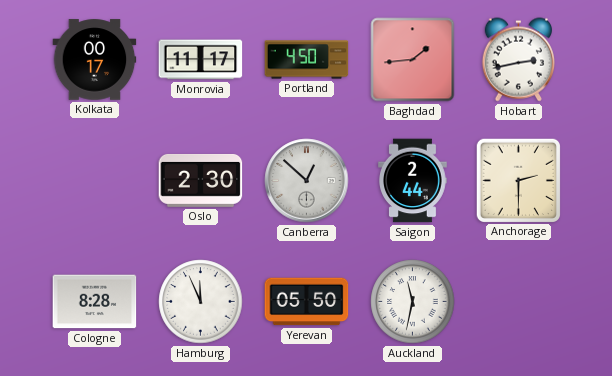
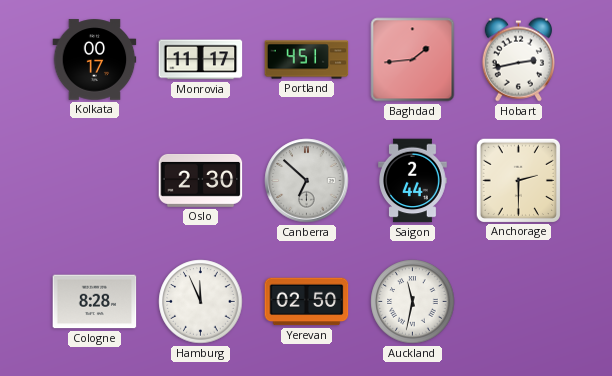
Portland: 4:50 -> 4:51 (307, 60)
Canberra: 12:52 -> 6:52 (307, 181)
Yerevan: 05:50 -> 02:50 (307, 302)
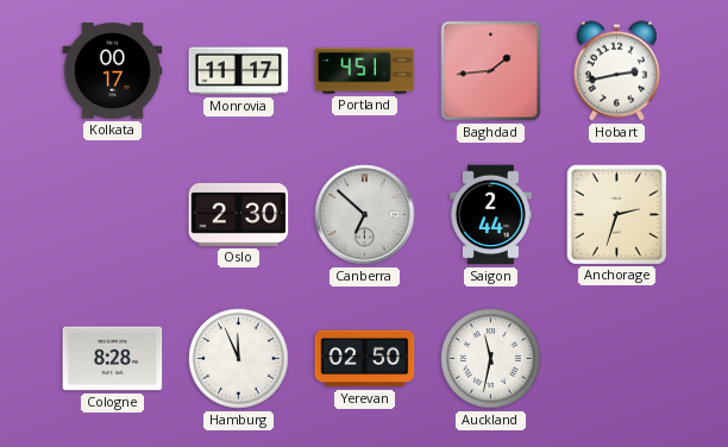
Anchorage: 2:30 -> 2:33 (616, 214)
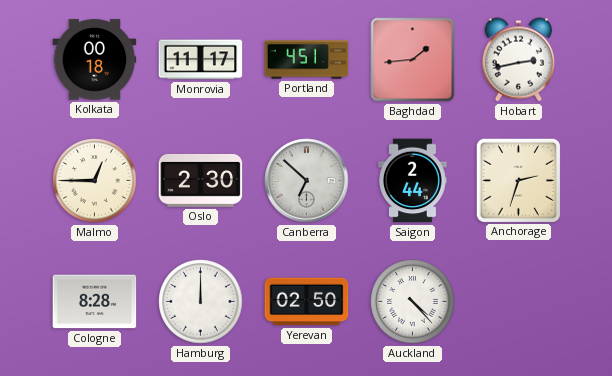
Kolkata: 00:17 -> 00:18 (95, 60)
Malmo: none -> 12:45 (95, 181)
Hamburg: 11:56 -> 12:00 (201, 302)
Auckland: 11:32 -> 4:23 (413, 302)
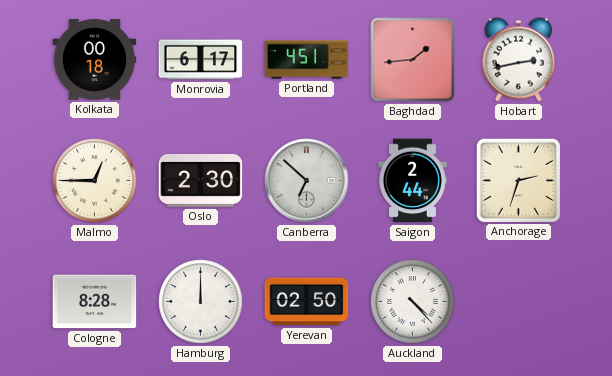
Monrovia: 11:17 -> 6:17 (201, 60)
